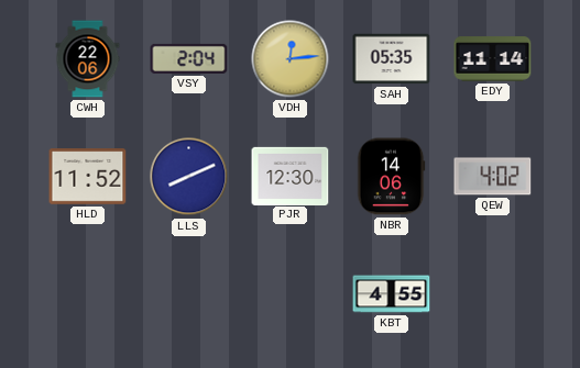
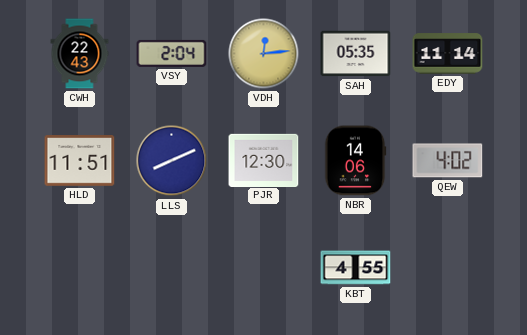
CWH: 22:06 -> 22:43 (80, 54)
HLD: 11:52 -> 11:51 (80, 161)
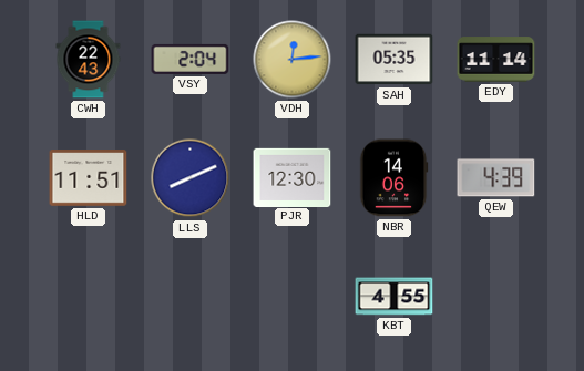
QEW: 4:02 -> 4:39 (496, 178)
